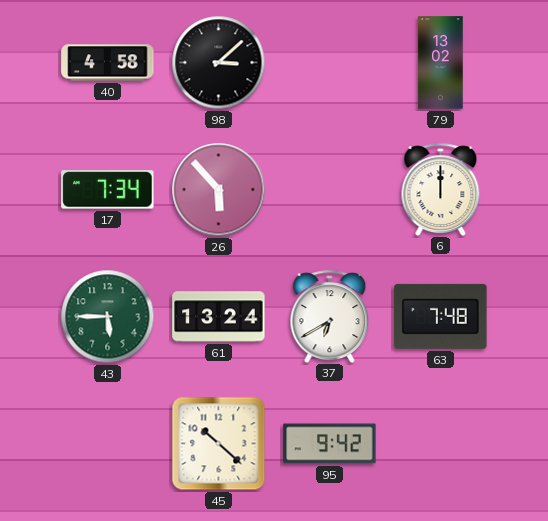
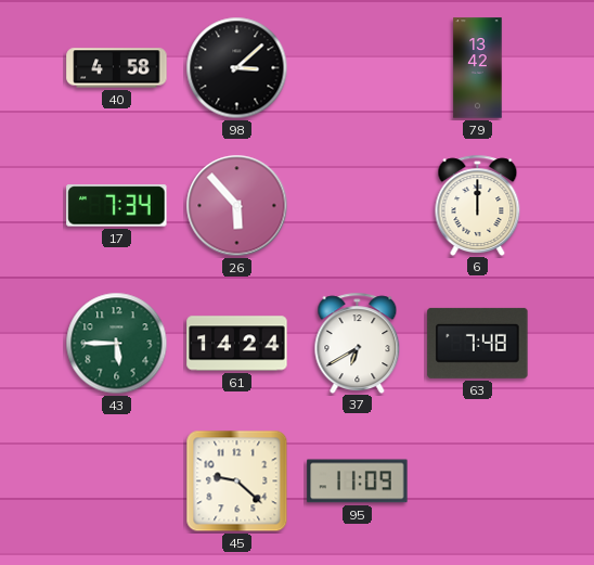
79: 13:02 -> 13:42 (478, 68)
61: 13:24 -> 14:24 (237, 344)
45: 10:22 -> 9:22 (237, 481)
95: 9:42 -> 11:09 (358, 481)
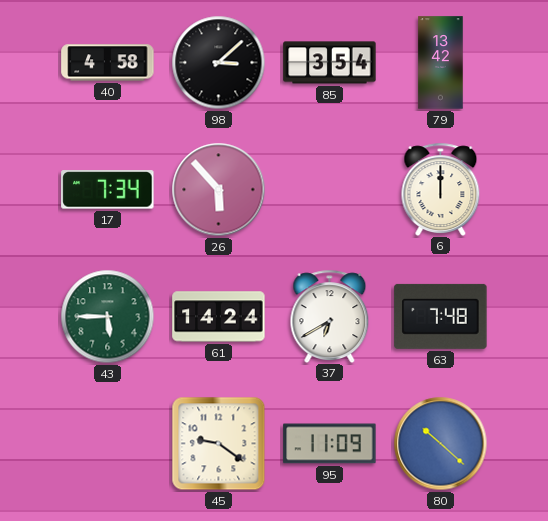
85: none -> 3:54 (330, 63)
45: 9:22 -> 9:21 (219, 444)
80: none -> 10:22 (441, 444)
